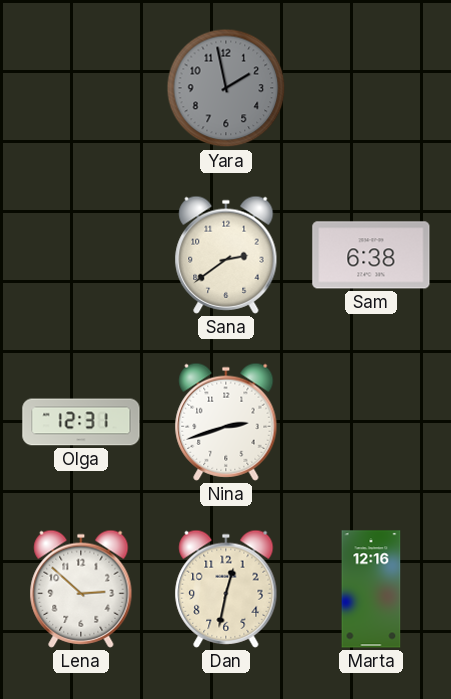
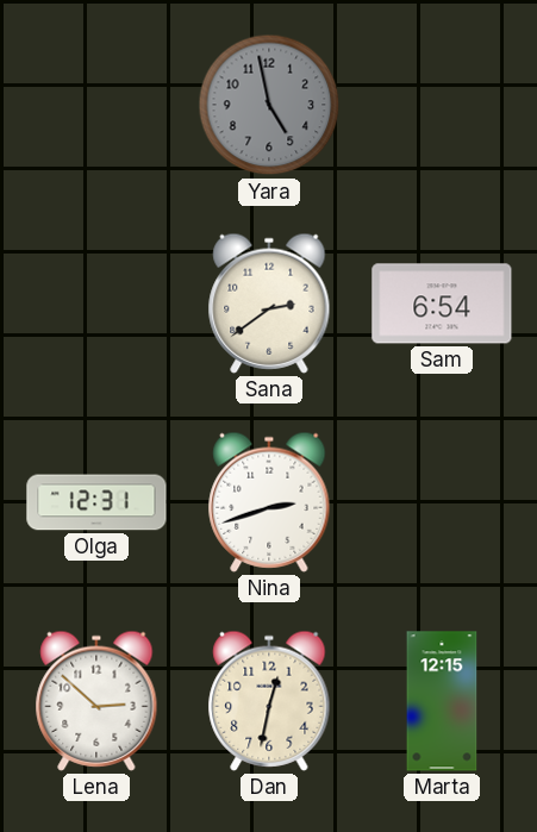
Yara: 1:58 -> 4:58 (269, 105)
Sam: 6:38 -> 6:54 (442, 304)
Marta: 12:16 -> 12:15 (442, 701)
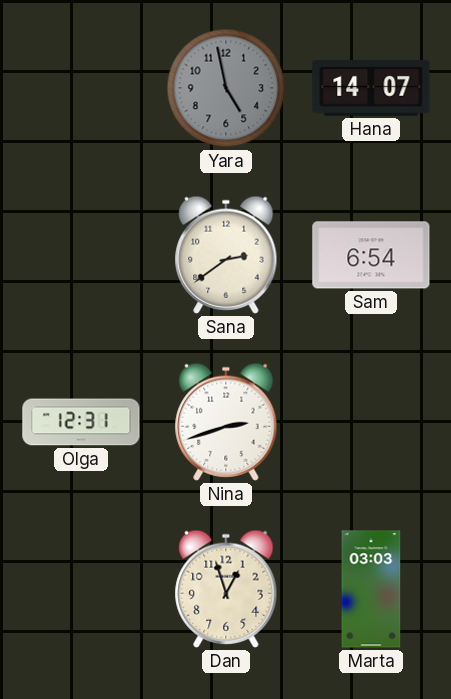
Hana: none -> 14:07 (371, 88)
Lena: 2:52 -> none (96, 701)
Dan: 12:32 -> 12:57 (226, 589)
Marta: 12:15 -> 03:03 (371, 589)
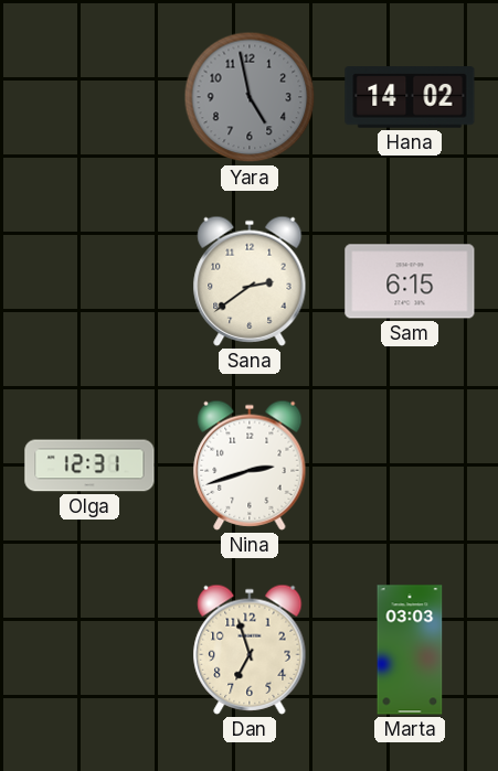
Hana: 14:07 -> 14:02 (410, 97)
Sam: 6:54 -> 6:15 (410, 281)
Dan: 12:57 -> 6:57 (250, 650)
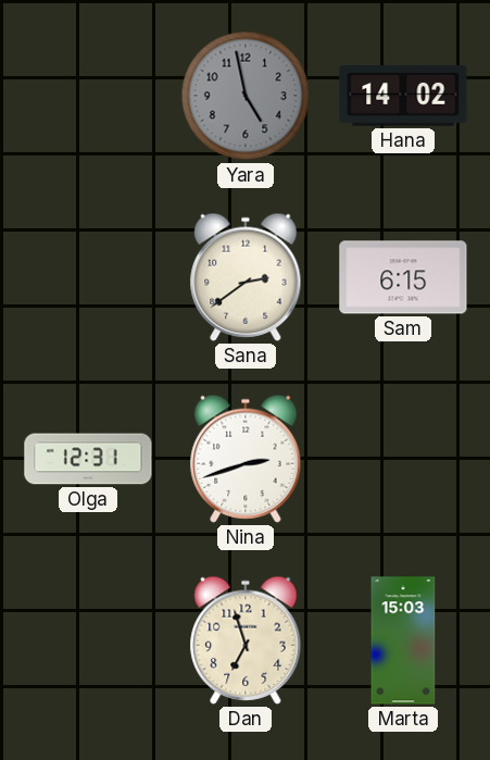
Marta: 03:03 -> 15:03 (403, 640)
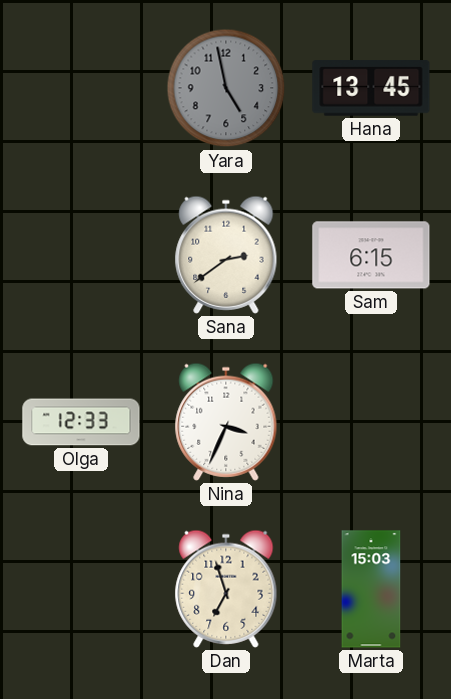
Hana: 14:02 -> 13:45 (371, 88)
Olga: 12:31 -> 12:33 (81, 422)
Nina: 2:42 -> 3:34 (226, 422)
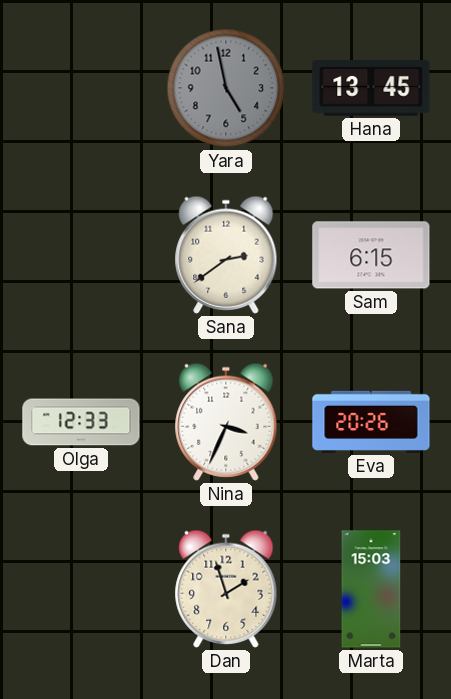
Eva: none -> 20:26 (371, 422)
Dan: 6:57 -> 1:57 (226, 589)
